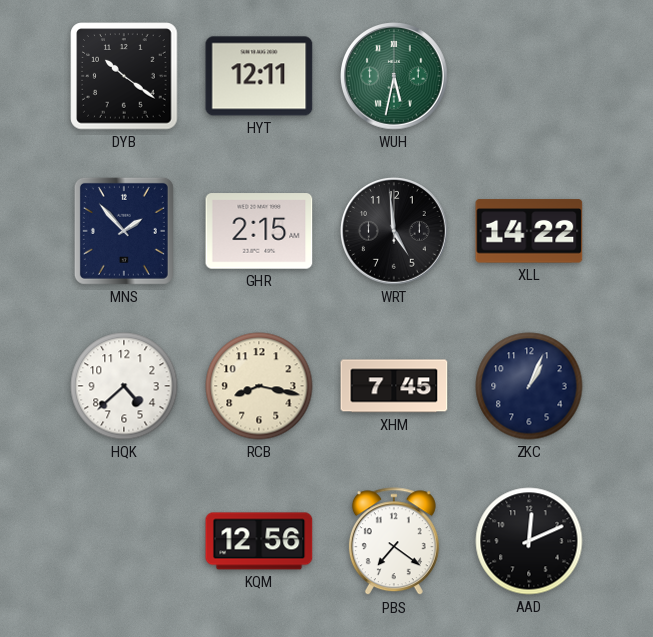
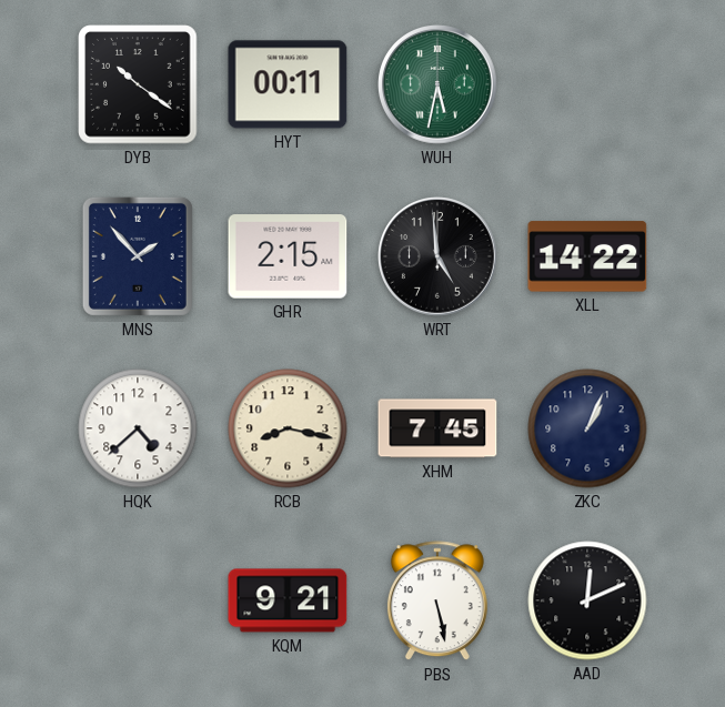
HYT: 12:11 -> 00:11 (288, 84)
KQM: 12:56 -> 9:21 (288, 600)
PBS: 7:21 -> 5:28 (437, 602)
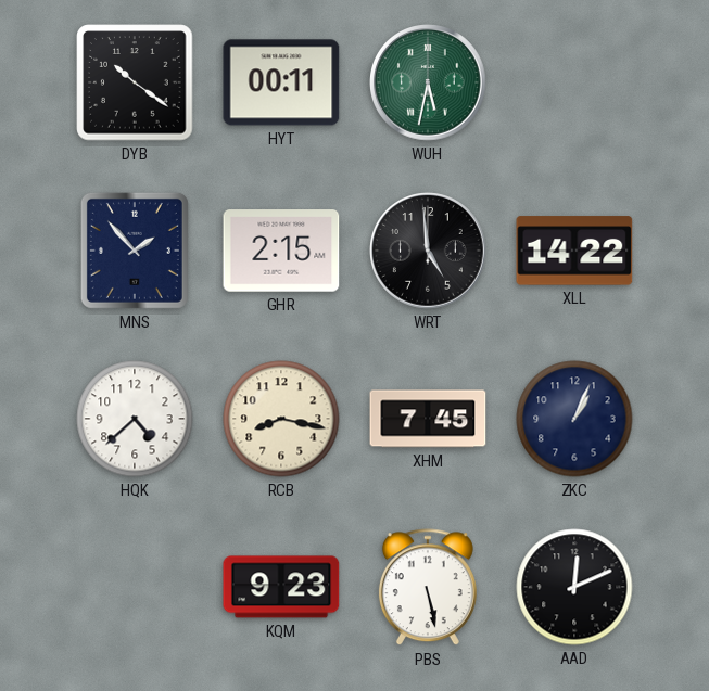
KQM: 9:21 -> 9:23 (281, 587)
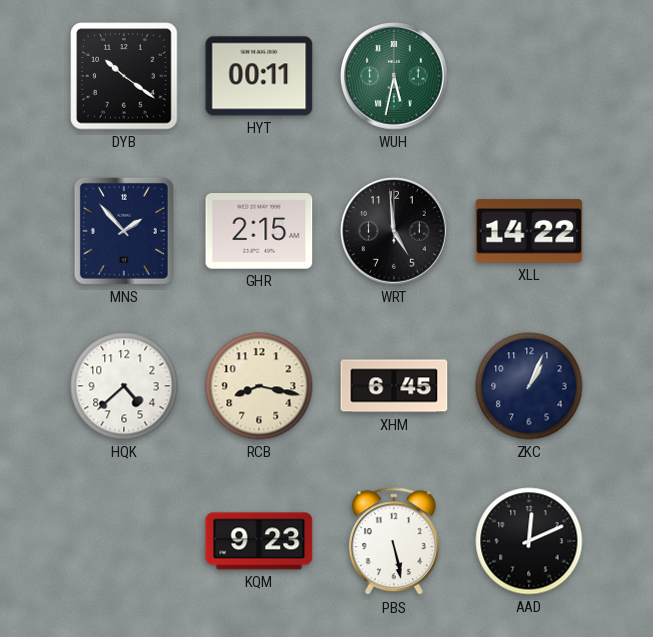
XHM: 7:45 -> 6:45 (394, 386)
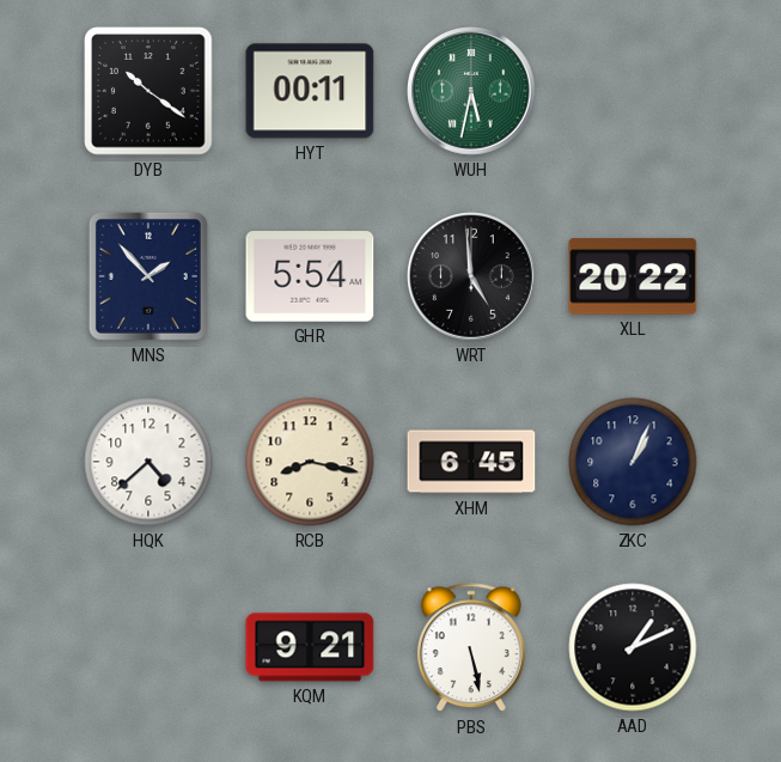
GHR: 2:15 -> 5:54 (310, 276)
XLL: 14:22 -> 20:22 (633, 276)
KQM: 9:23 -> 9:21 (310, 647)
AAD: 12:11 -> 1:11 (633, 647)
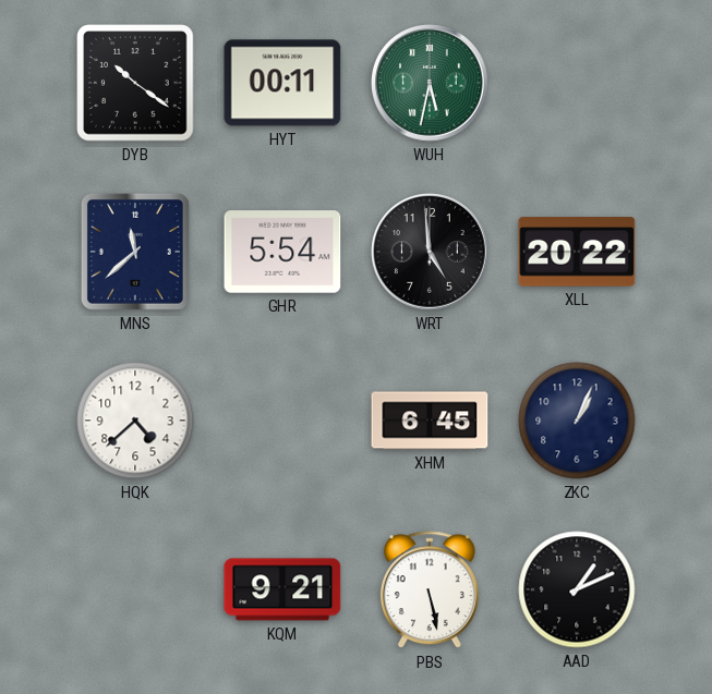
MNS: 1:53 -> 11:38 (135, 252)
RCB: 8:17 -> none (310, 462)
